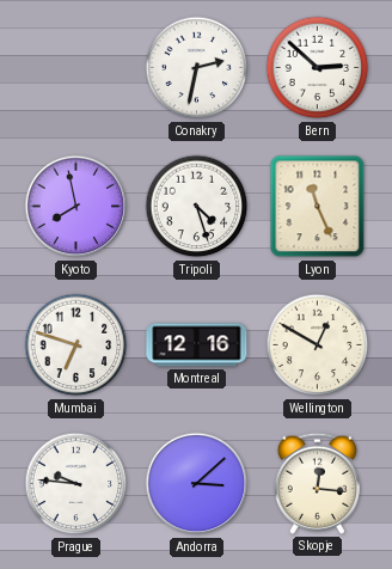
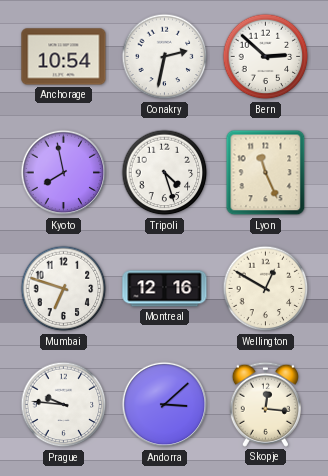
Anchorage: none -> 10:54 (64, 57)
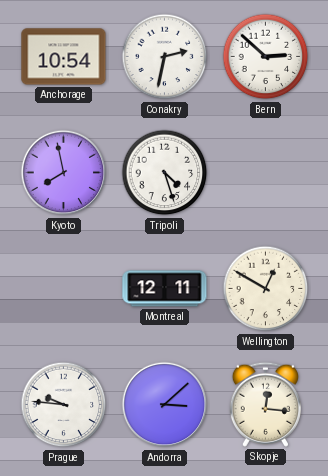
Lyon: 11:26 -> none (266, 173)
Mumbai: 6:48 -> none (64, 289)
Montreal: 12:16 -> 12:11 (165, 289)
